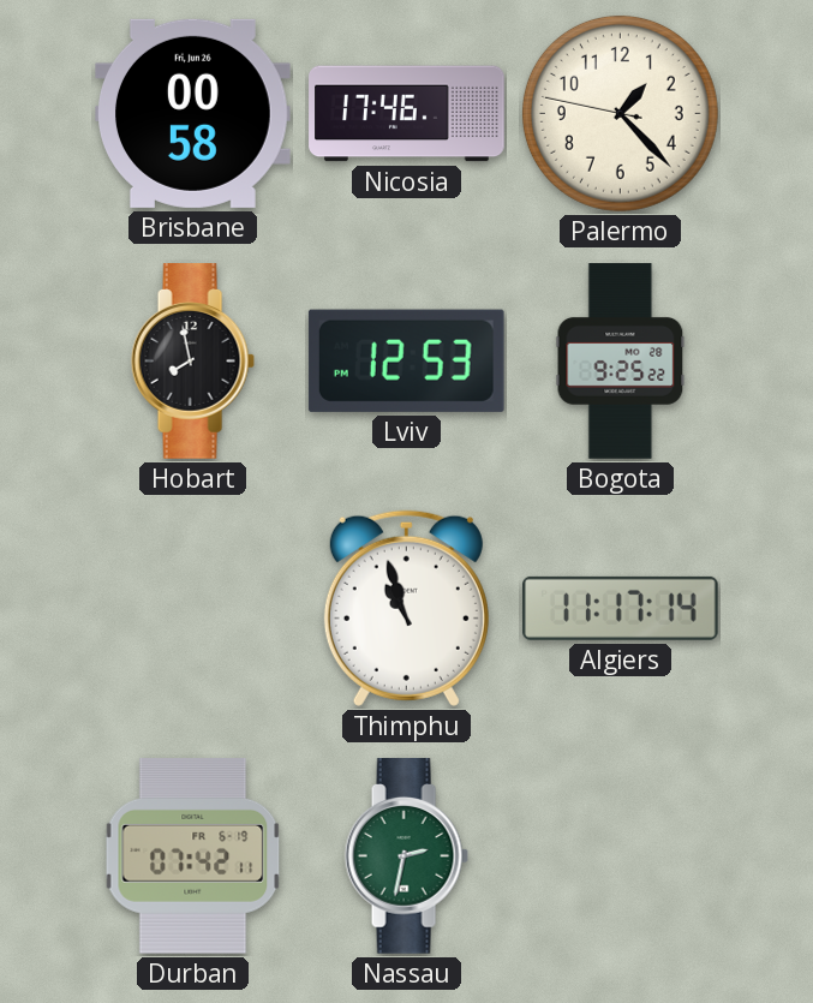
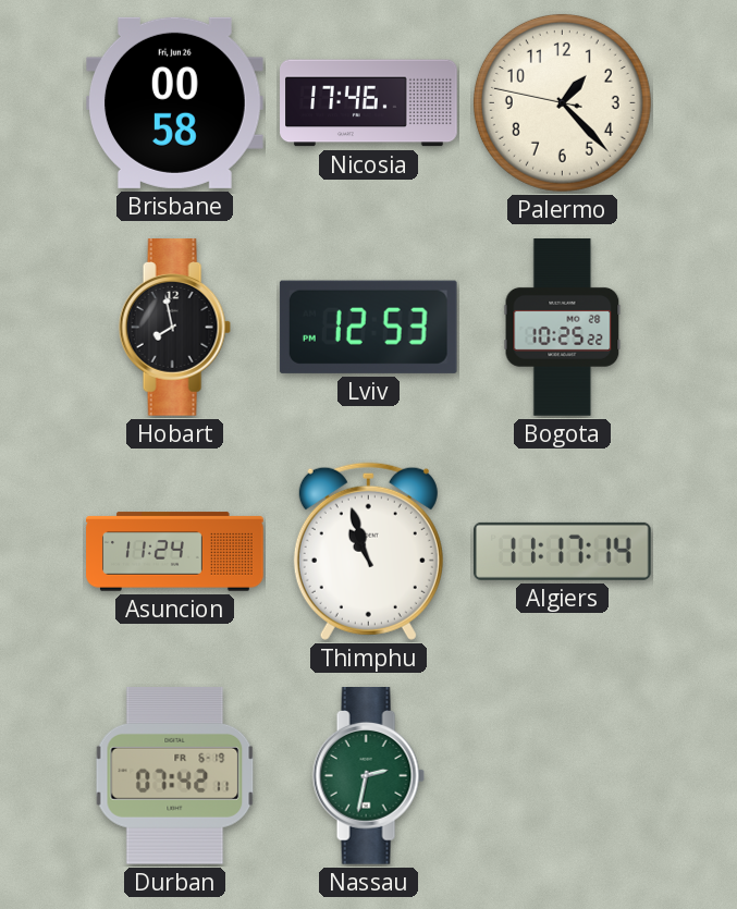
Bogota: 9:25 -> 10:25 (563, 328)
Asuncion: none -> 11:24 (175, 552)
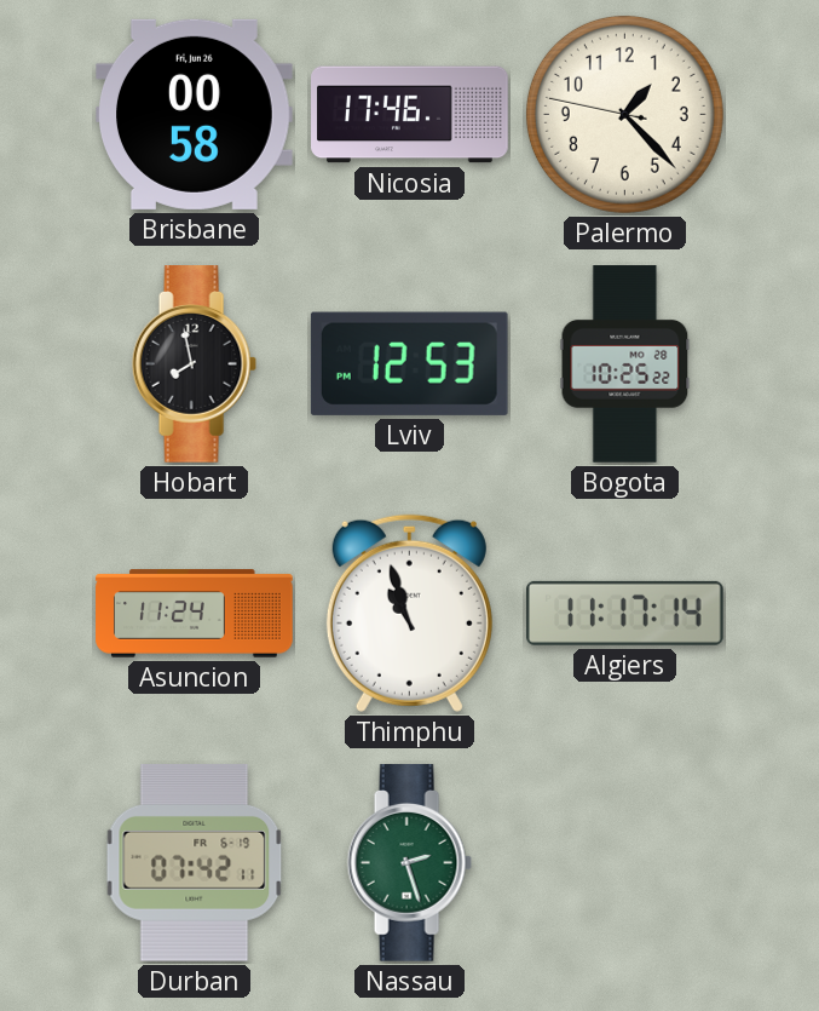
Nassau: 2:32 -> 2:27 (409, 863)
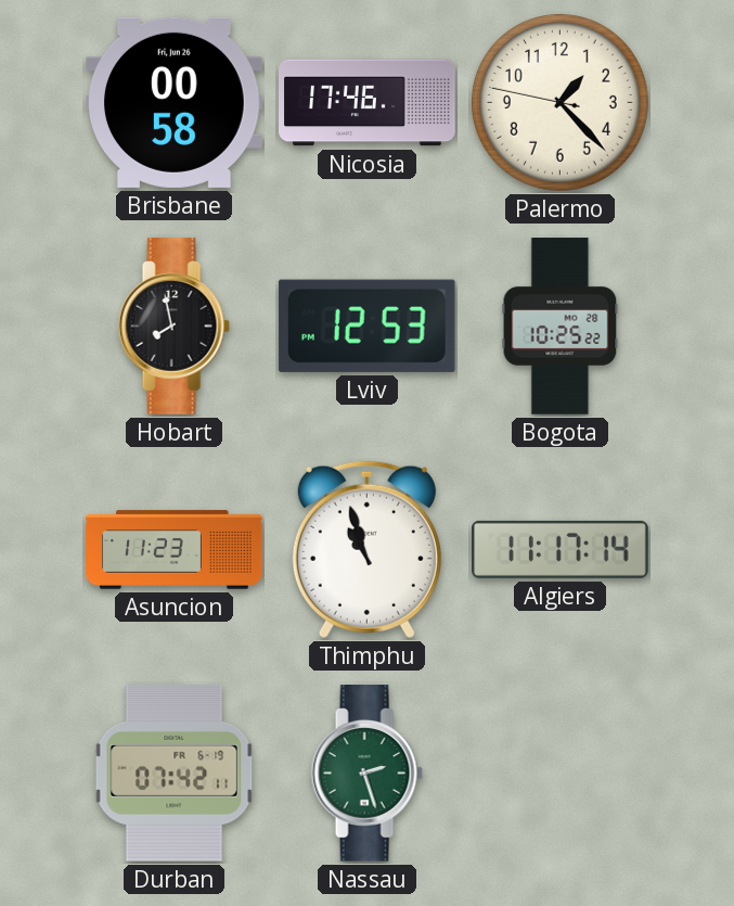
Asuncion: 11:24 -> 11:23 (175, 550)
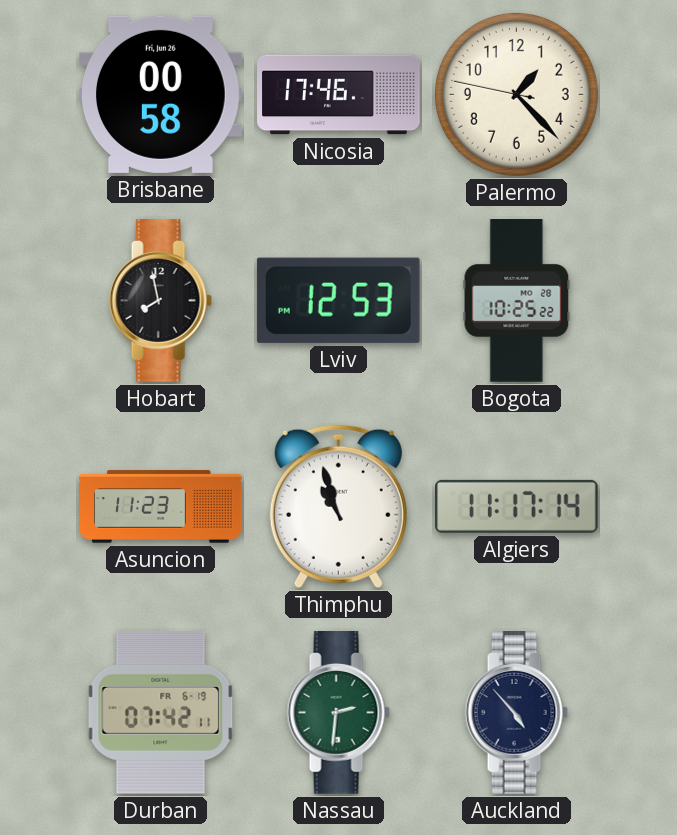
Nassau: 2:27 -> 2:31 (338, 713)
Auckland: none -> 4:53 (516, 713)
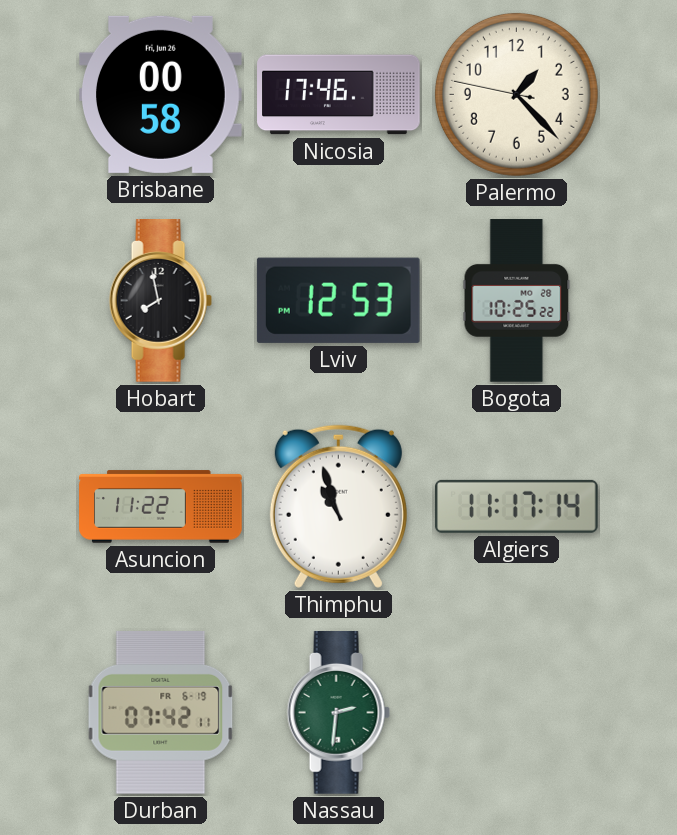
Asuncion: 11:23 -> 11:22 (161, 507)
Auckland: 4:53 -> none (516, 713)
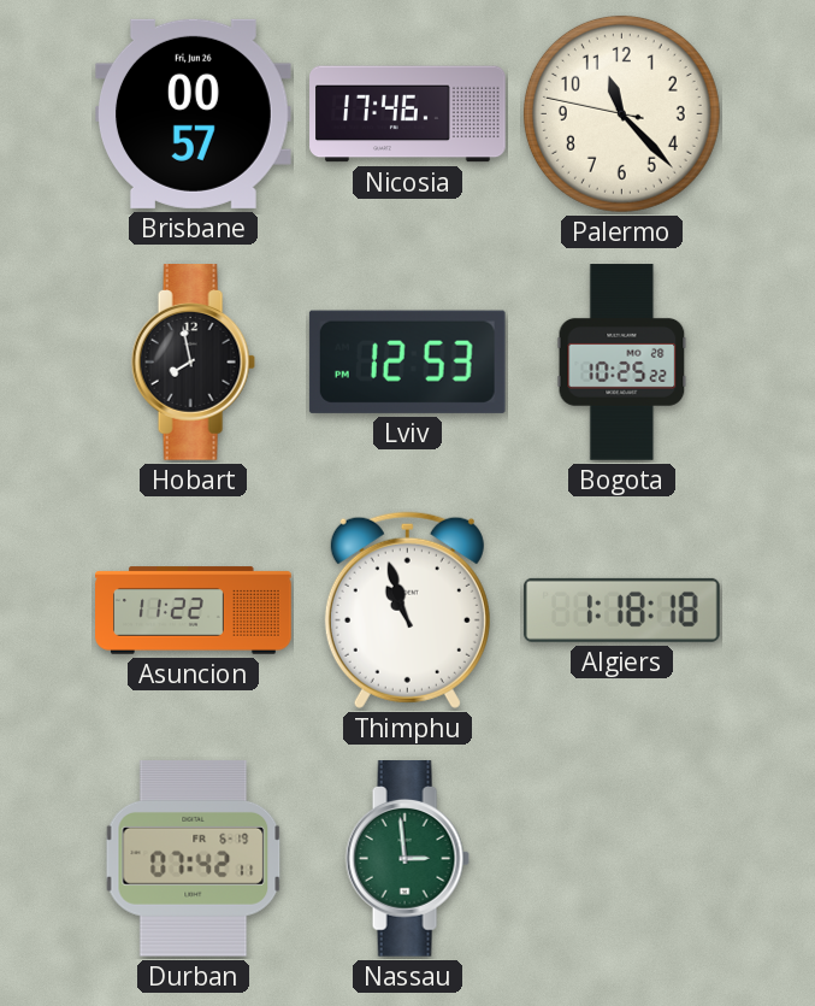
Brisbane: 00:58 -> 00:57 (194, 113)
Palermo: 1:22 -> 11:22 (621, 113)
Algiers: 11:17 -> 1:18 (622, 610)
Nassau: 2:31 -> 2:59 (407, 859)
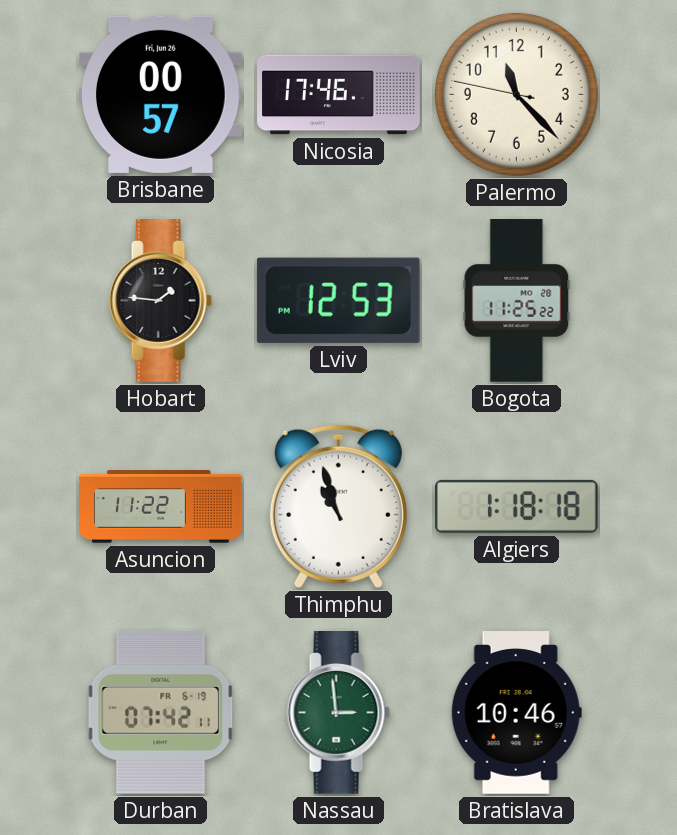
Hobart: 7:58 -> 1:46 (160, 301)
Bogota: 10:25 -> 11:25 (517, 301)
Bratislava: none -> 10:46 (516, 713)
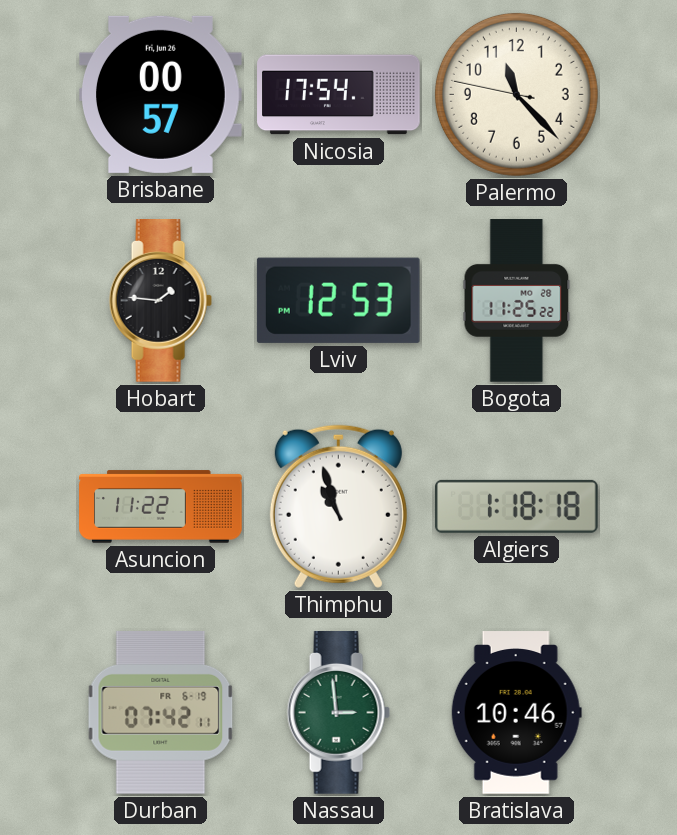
Nicosia: 17:46 -> 17:54 (339, 95)
